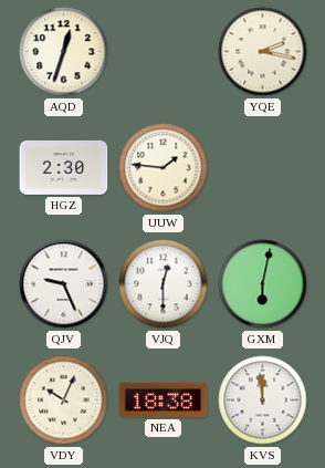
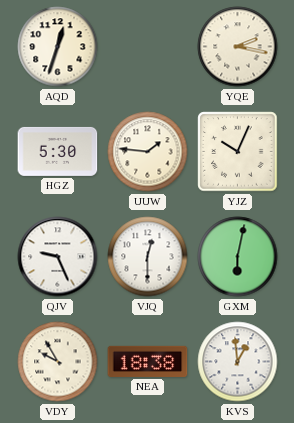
HGZ: 2:30 -> 5:30 (58, 151)
YJZ: none -> 10:04 (238, 152)
VDY: 10:04 -> 9:55 (58, 362)
KVS: 11:59 -> 12:59 (238, 362)
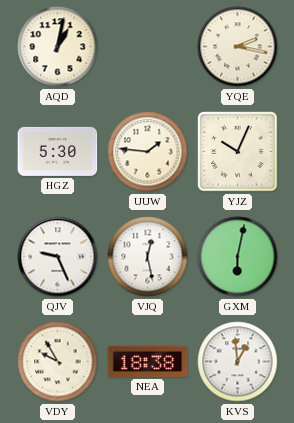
AQD: 12:33 -> 1:02 (58, 47)
VJQ: 12:30 -> 12:28 (148, 257)
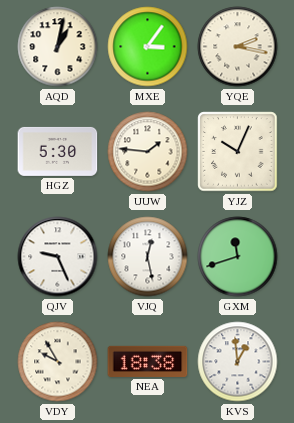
MXE: none -> 3:06 (148, 47)
GXM: 6:02 -> 11:42 (238, 257)
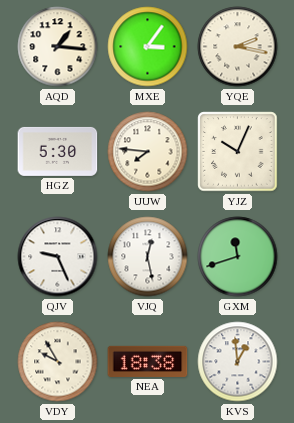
AQD: 1:02 -> 1:16 (58, 47)
UUW: 1:46 -> 7:46 (148, 152)
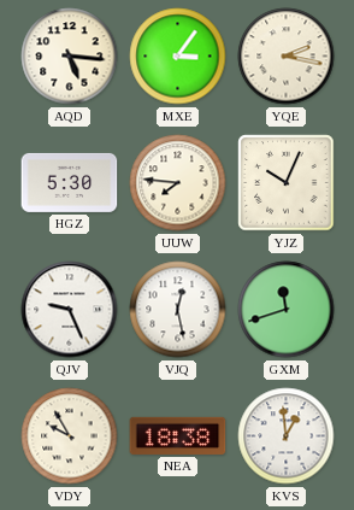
AQD: 1:16 -> 5:16 (70, 57)
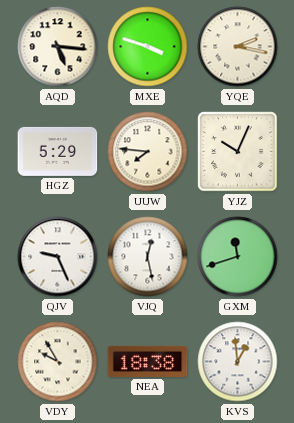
MXE: 3:06 -> 3:48 (148, 47)
HGZ: 5:30 -> 5:29 (58, 151)
